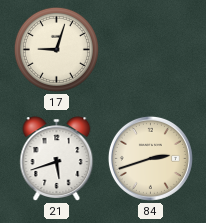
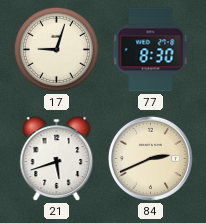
77: none -> 8:30 (151, 50)
84: 2:42 -> 2:41 (150, 158)
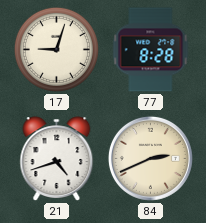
77: 8:30 -> 8:28 (151, 50)
21: 5:42 -> 4:42 (57, 159)
